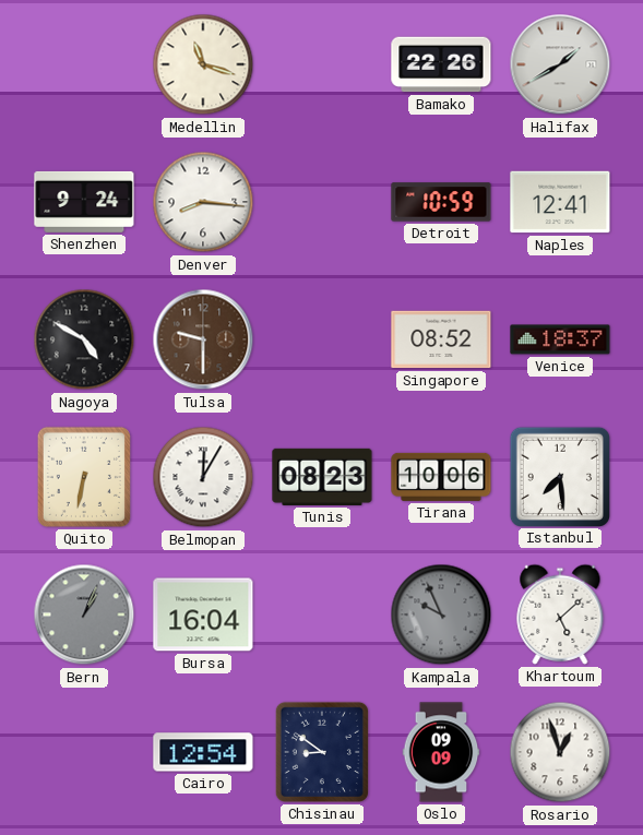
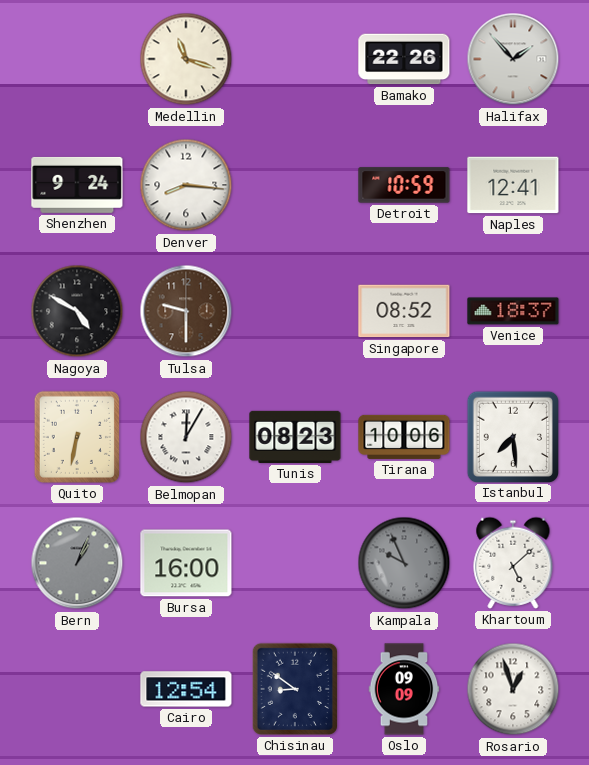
Halifax: 1:40 -> 1:53 (513, 59)
Bursa: 16:04 -> 16:00 (186, 563)
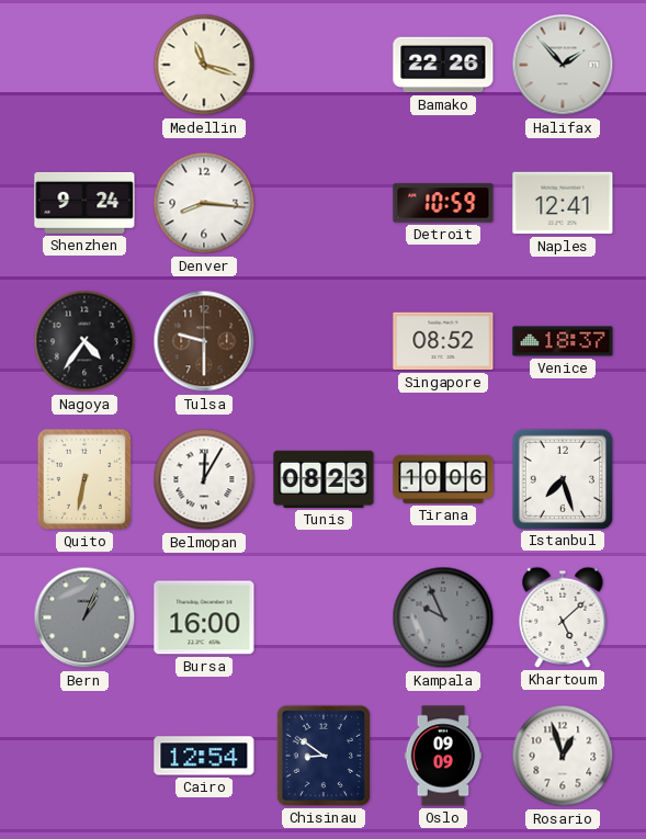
Nagoya: 4:50 -> 4:36 (84, 341)
Istanbul: 7:29 -> 7:27 (562, 478)
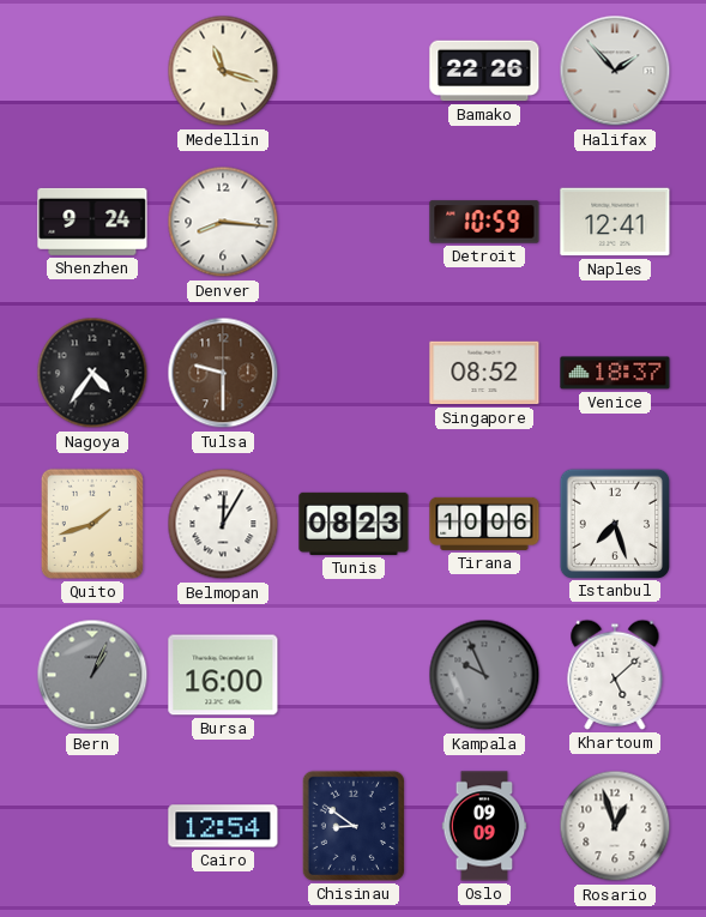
Quito: 6:32 -> 1:42 (92, 524)
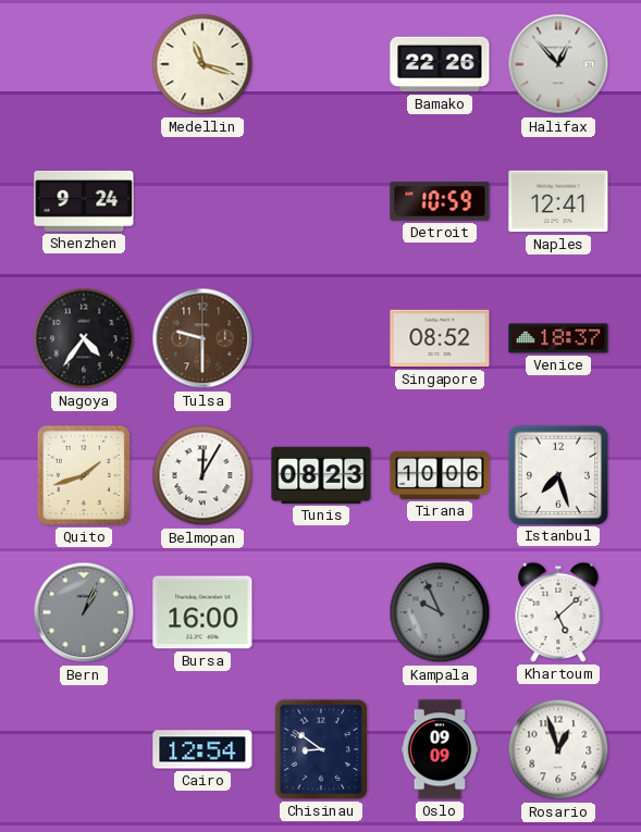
Halifax: 1:53 -> 12:53 (558, 64)
Denver: 8:16 -> none (223, 222)
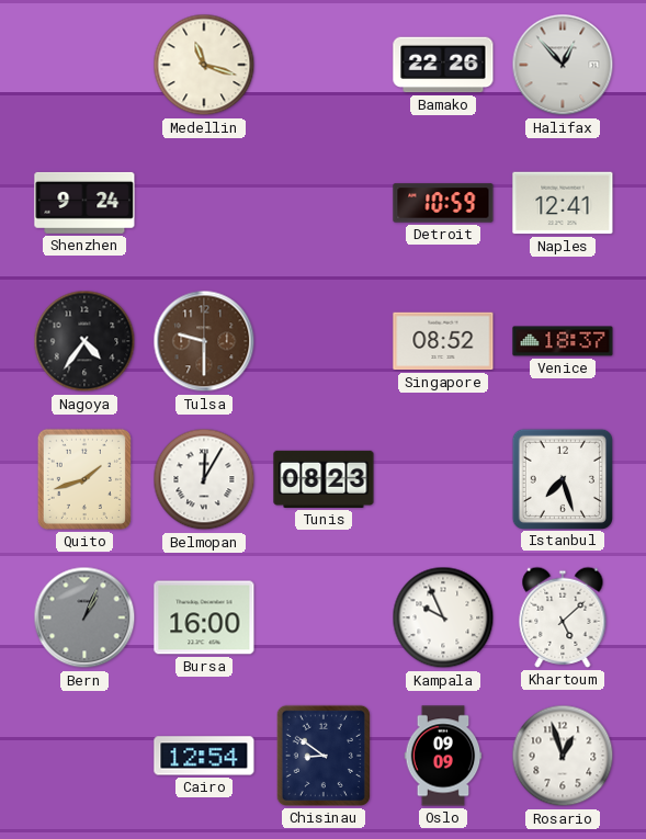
Tirana: 10:06 -> none (440, 475)
Kampala dial: grey -> white (443, 617)
